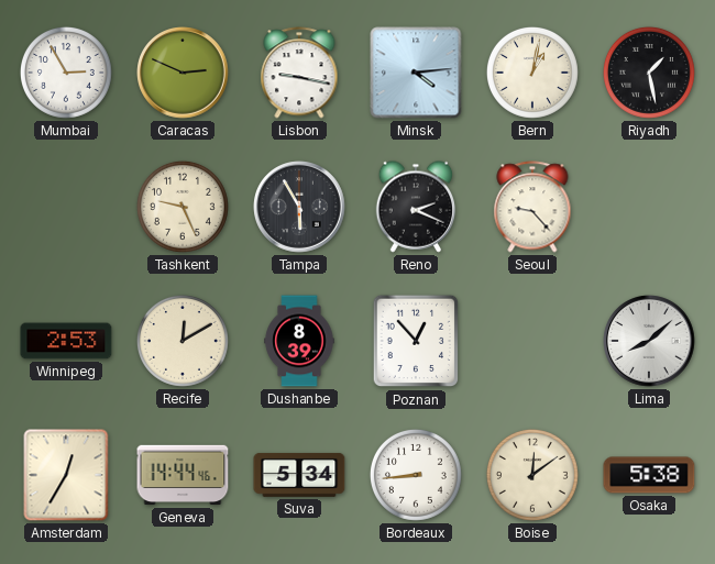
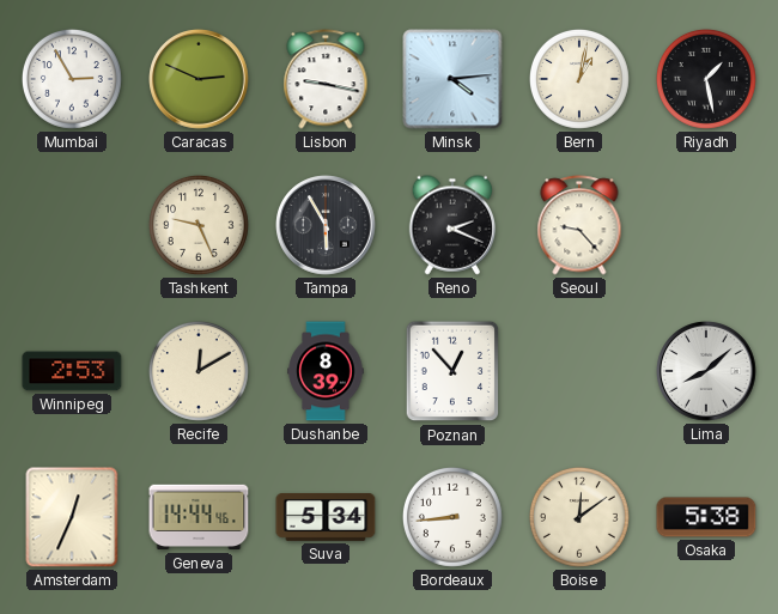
Amsterdam: 12:35 -> 12:34 (72, 517)
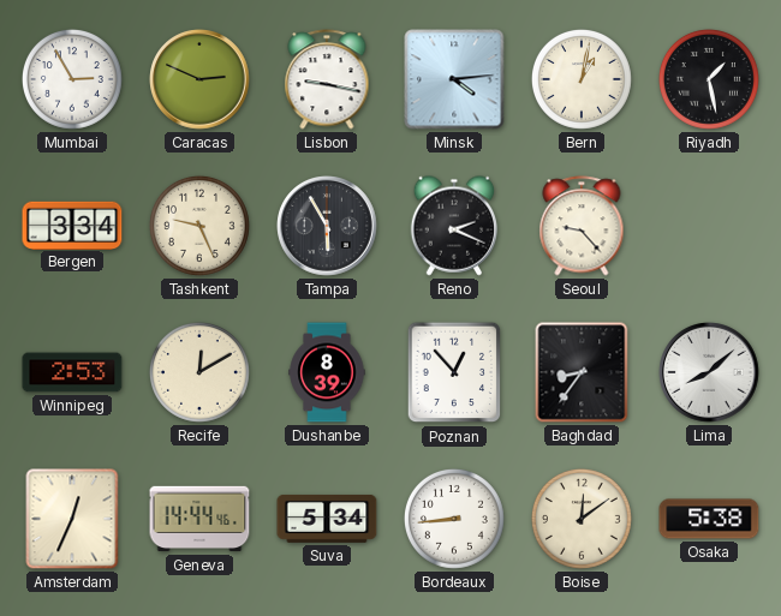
Bergen: none -> 3:34 (72, 225)
Baghdad: none -> 8:36 (582, 372)
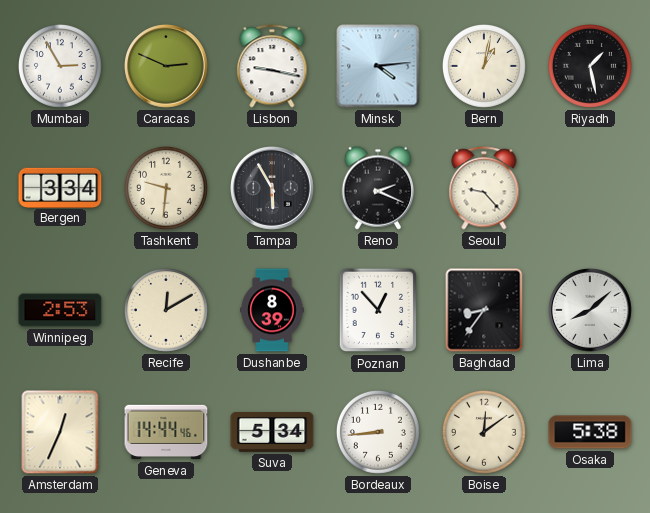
Tashkent: 9:26 -> 9:31 (166, 188)
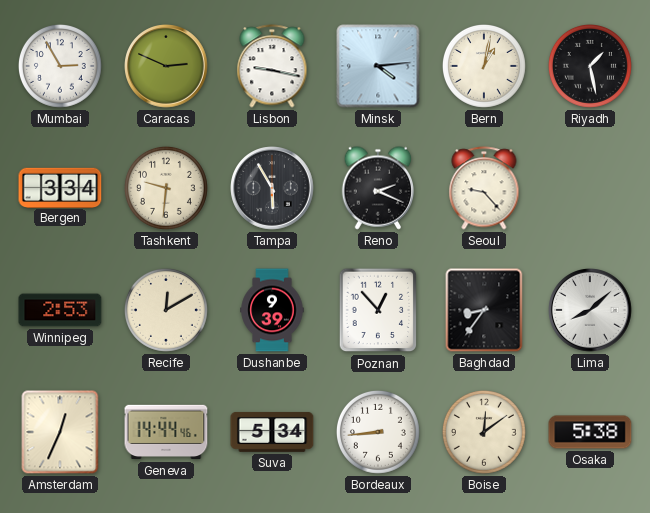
Dushanbe: 8:39 -> 9:39 (272, 310)
